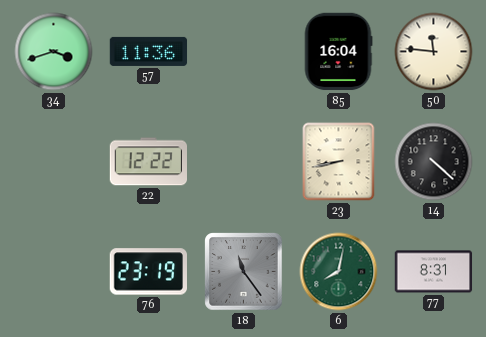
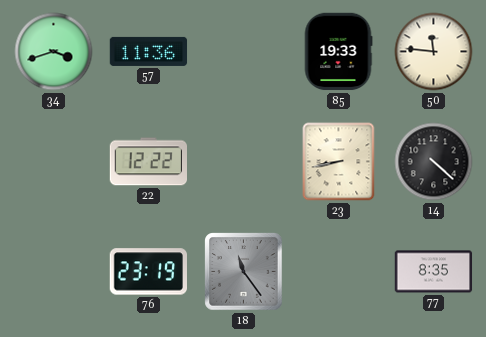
85: 16:04 -> 19:33 (338, 52)
6: 8:02 -> none (339, 272)
77: 8:31 -> 8:35 (434, 272)
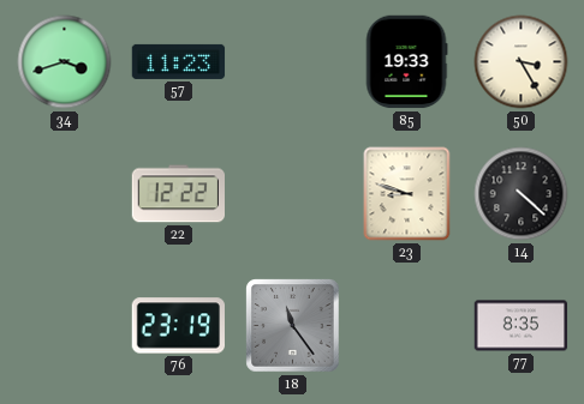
57: 11:36 -> 11:23 (179, 61)
50: 11:46 -> 3:25 (522, 62)
23: 8:43 -> 8:48 (407, 194)
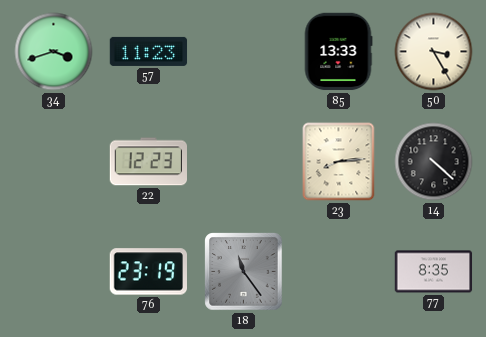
85: 19:33 -> 13:33 (338, 52)
22: 12:22 -> 12:23 (148, 162)
23: 8:48 -> 8:14 (339, 162)
